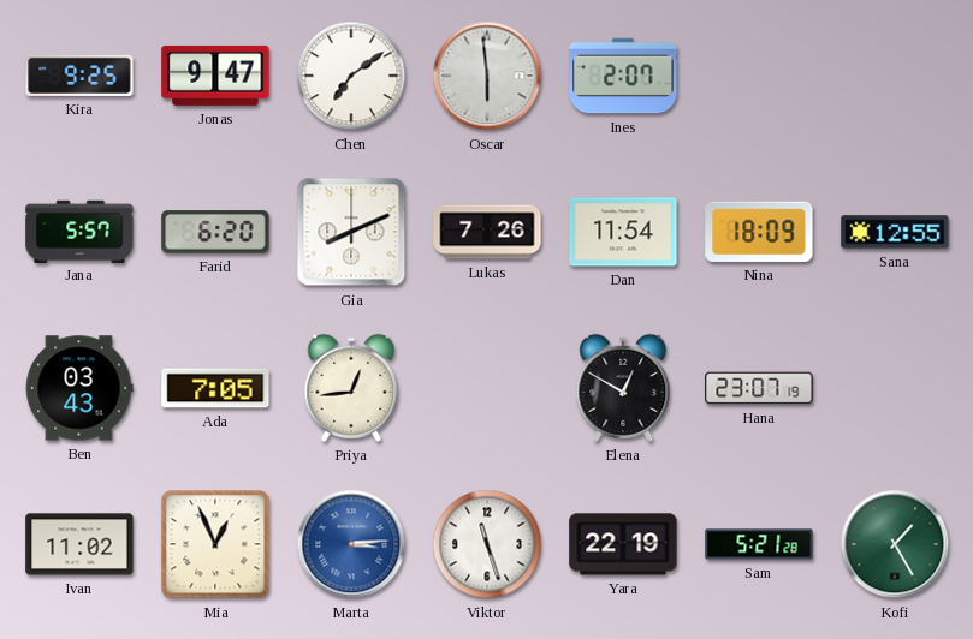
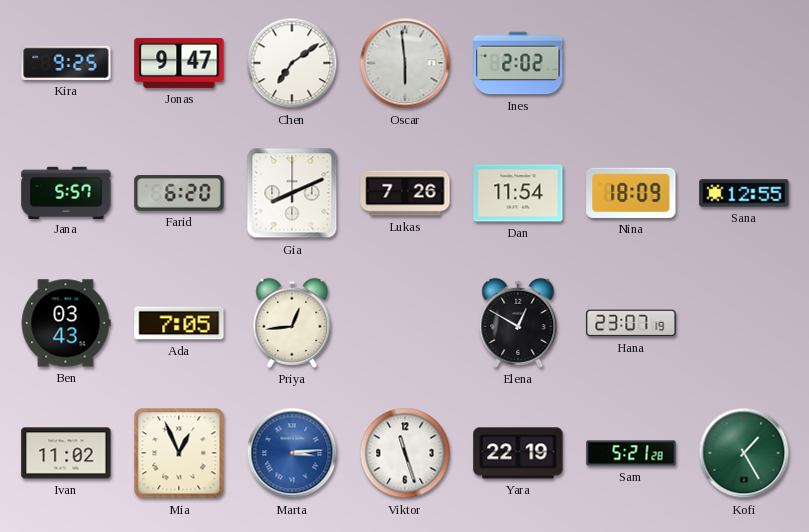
Ines: 2:07 -> 2:02 (518, 63)
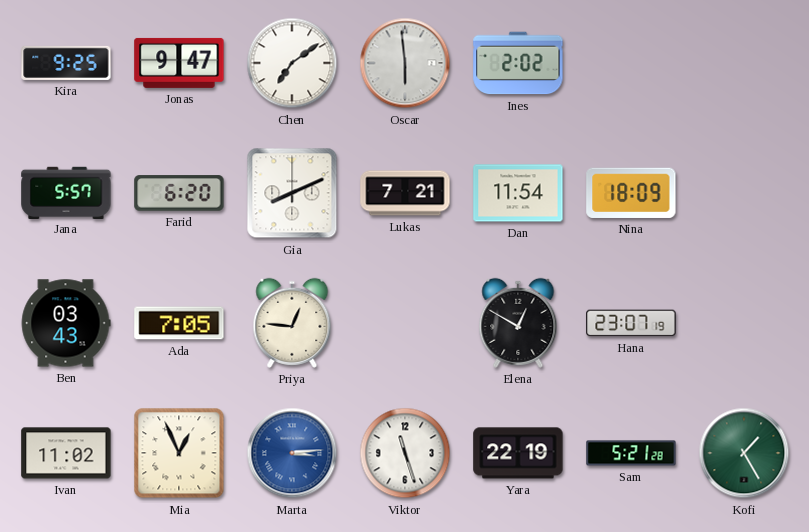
Lukas: 7:26 -> 7:21 (405, 193)
Sana: 12:55 -> none (744, 193)
Priya: 12:44 -> 12:46 (292, 323)
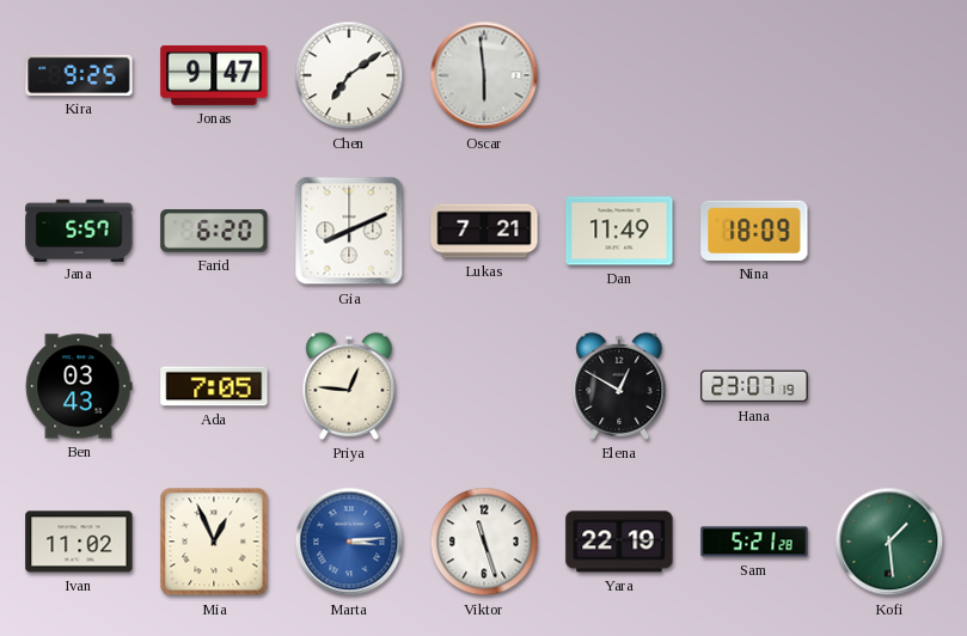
Ines: 2:02 -> none (518, 63)
Dan: 11:54 -> 11:49 (619, 231)
Kofi: 1:25 -> 1:29 (889, 542)
